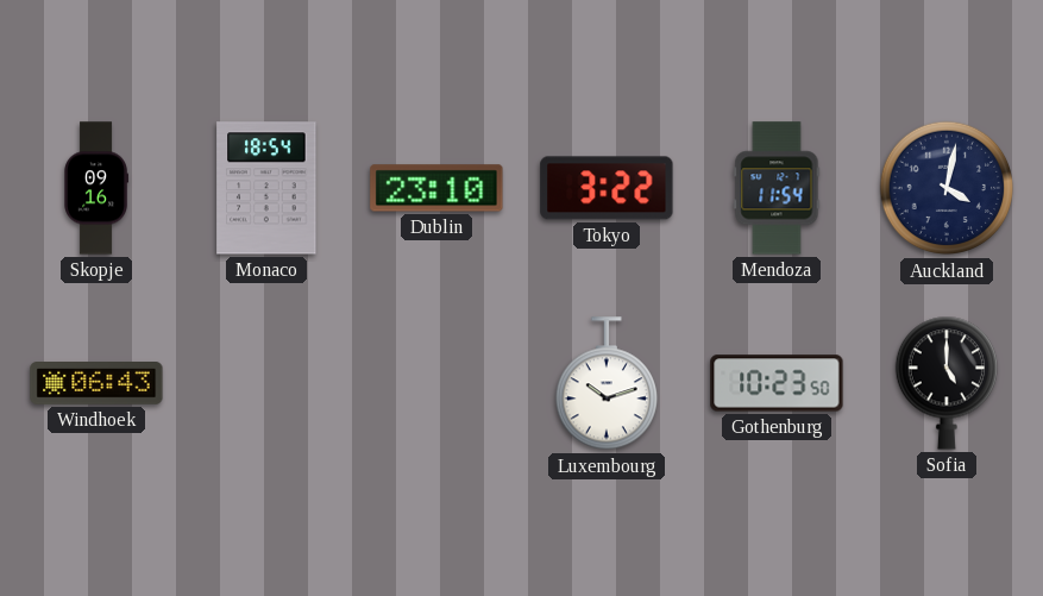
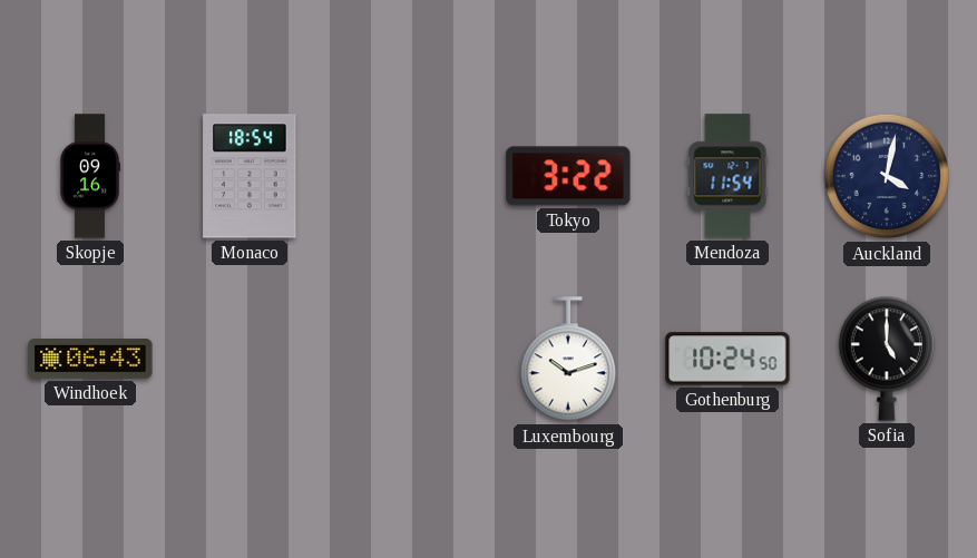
Dublin: 23:10 -> none (436, 188)
Gothenburg: 10:23 -> 10:24 (727, 359)
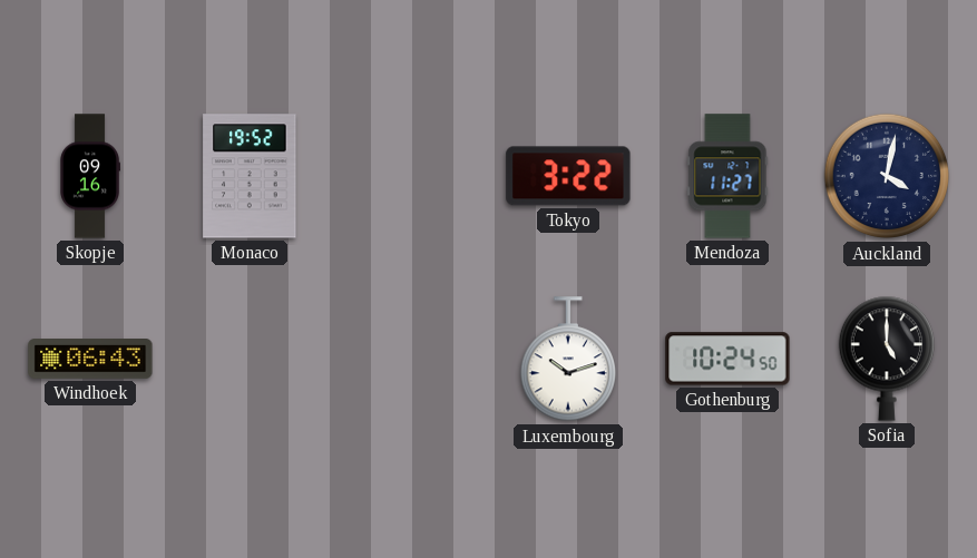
Monaco: 18:54 -> 19:52 (250, 176)
Mendoza: 11:54 -> 11:27 (727, 176)
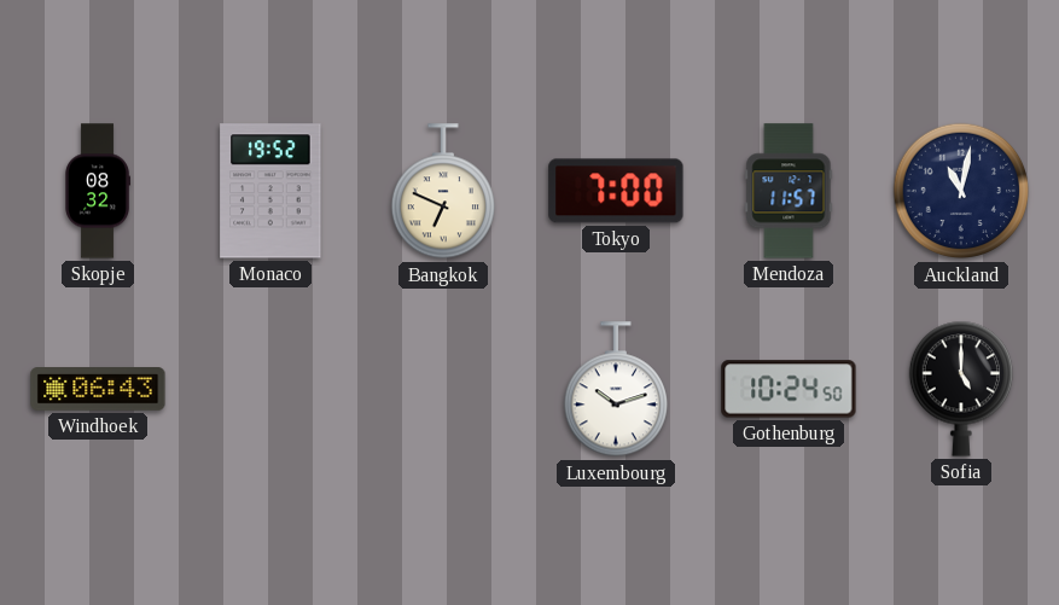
Skopje: 09:16 -> 08:32 (97, 191)
Bangkok: none -> 6:49 (442, 192)
Tokyo: 3:22 -> 7:00 (616, 191)
Mendoza: 11:27 -> 11:57 (789, 191)
Auckland: 4:02 -> 11:02 (961, 191)
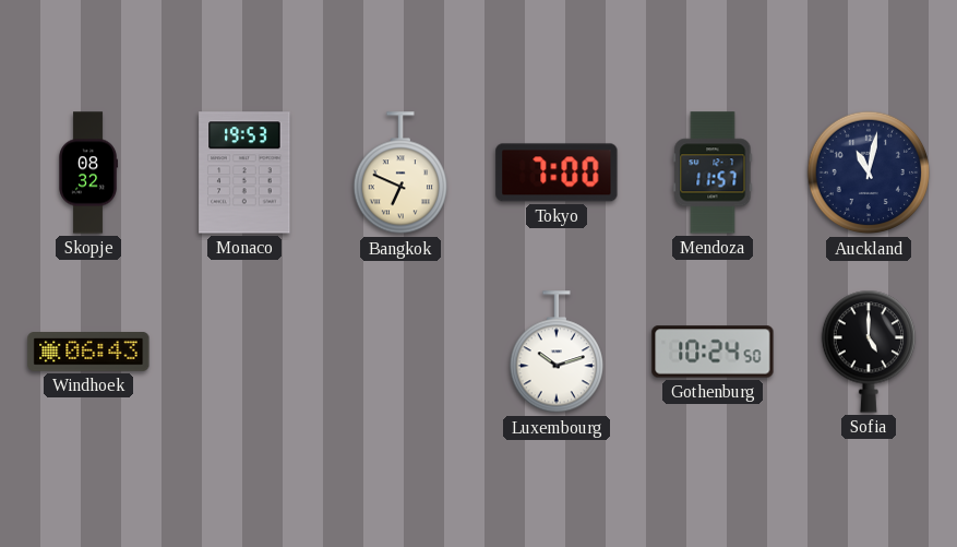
Monaco: 19:52 -> 19:53 (244, 173)
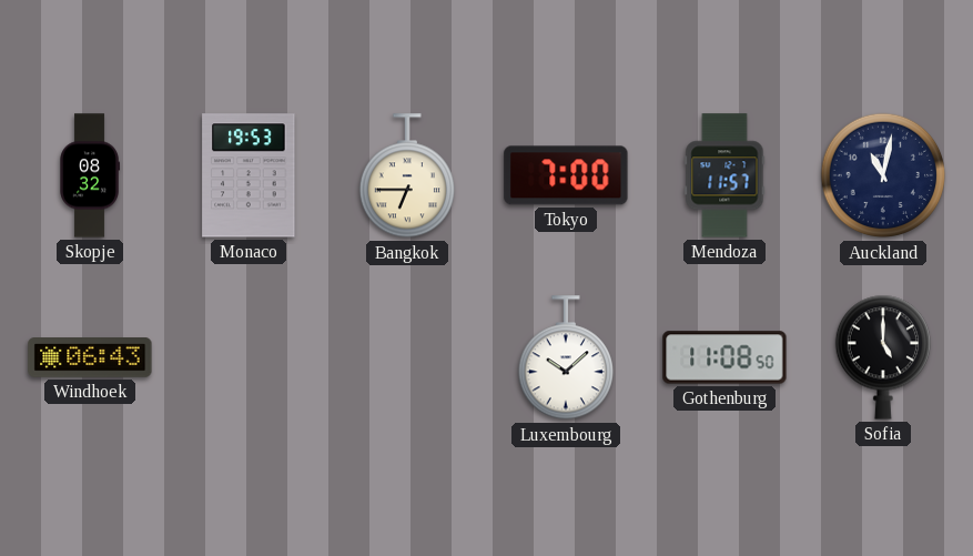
Bangkok: 6:49 -> 6:45 (406, 176)
Luxembourg: 10:12 -> 10:08 (565, 358)
Gothenburg: 10:24 -> 11:08 (724, 357)
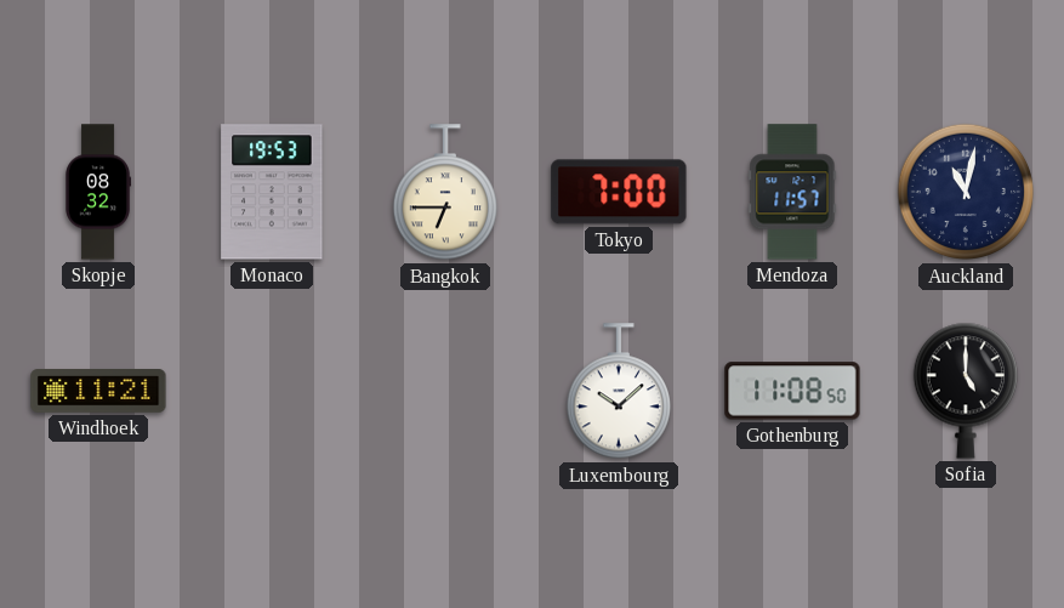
Windhoek: 06:43 -> 11:21 (98, 392)
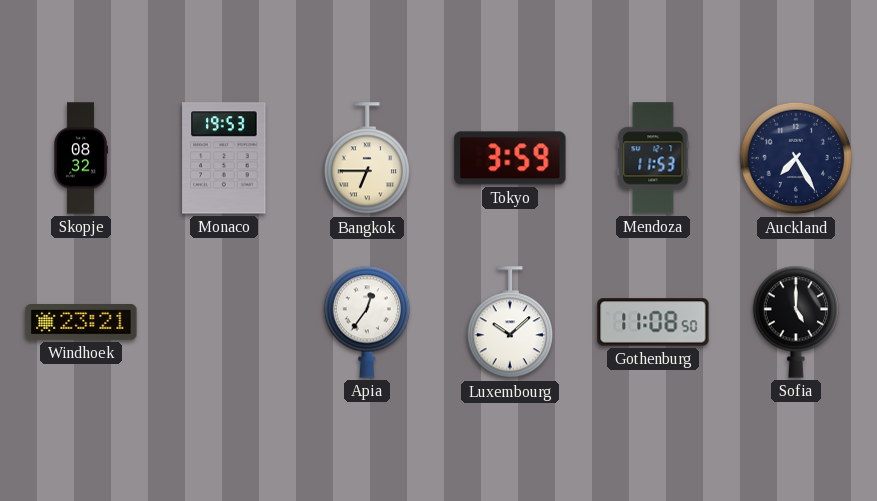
Tokyo: 7:00 -> 3:59 (510, 158)
Mendoza: 11:57 -> 11:53 (653, 158)
Auckland: 11:02 -> 7:25 (796, 158)
Windhoek: 11:21 -> 23:21 (81, 323)
Apia: none -> 12:36 (366, 322)
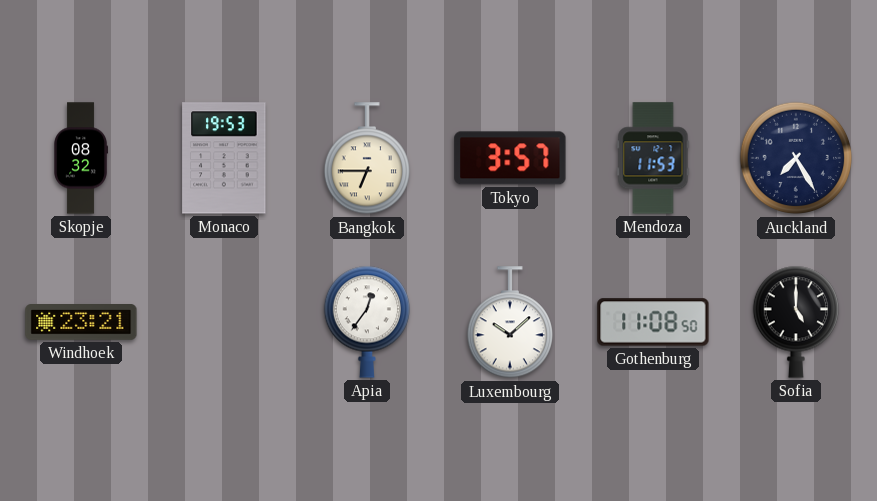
Tokyo: 3:59 -> 3:57 (510, 158)
